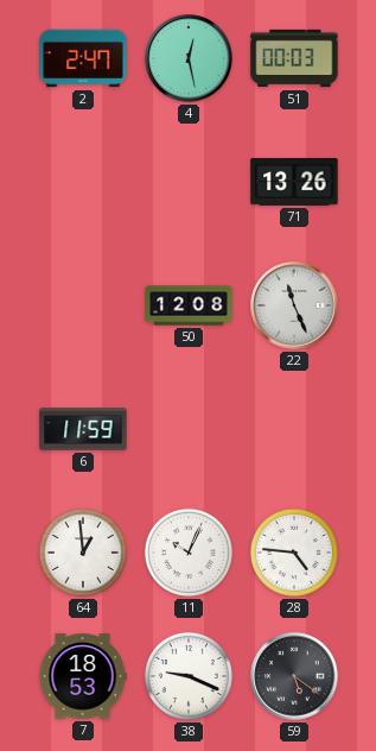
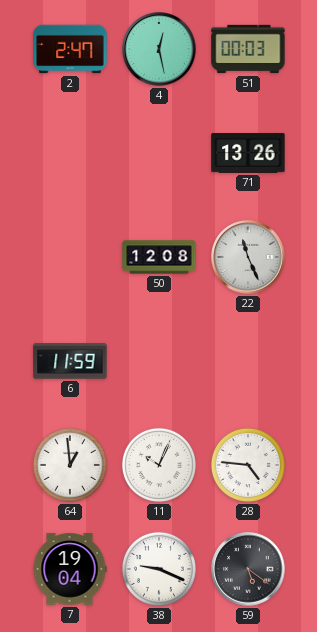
7: 18:53 -> 19:04 (70, 569)
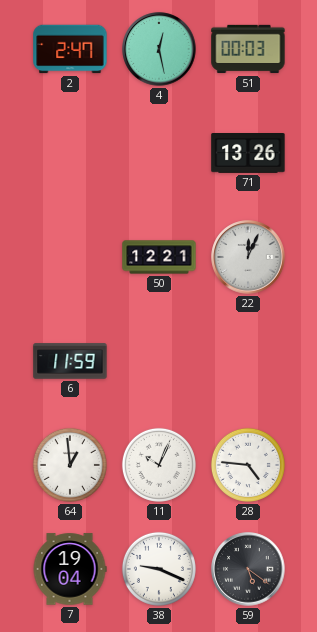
50: 12:08 -> 12:21 (159, 257)
22: 11:26 -> 12:04 (248, 257)
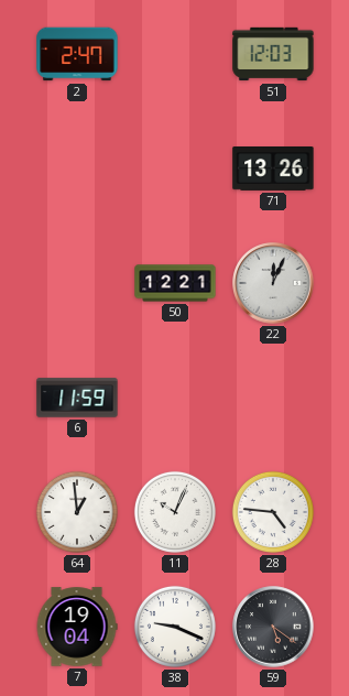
4: 12:28 -> none (159, 49)
51: 00:03 -> 12:03 (273, 54)
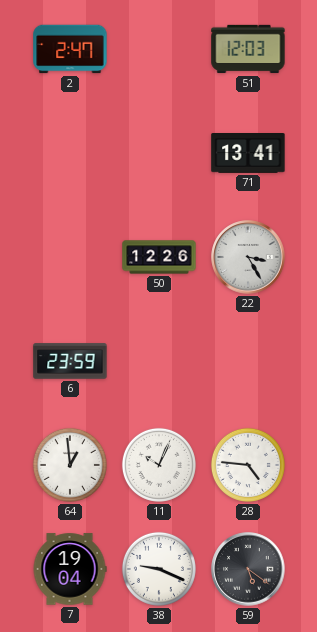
71: 13:26 -> 13:41 (248, 154)
50: 12:21 -> 12:26 (159, 257)
22: 12:04 -> 3:25 (248, 257)
6: 11:59 -> 23:59 (70, 361)
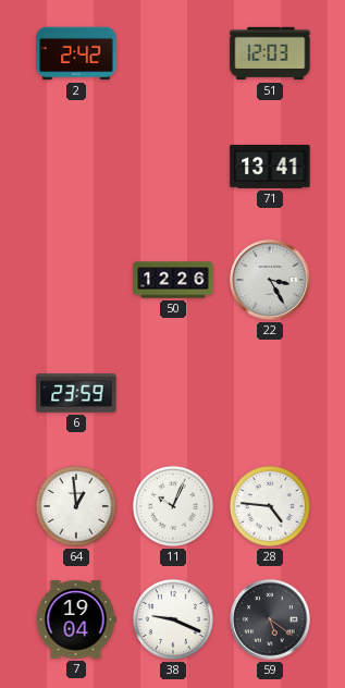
2: 2:47 -> 2:42 (76, 53)
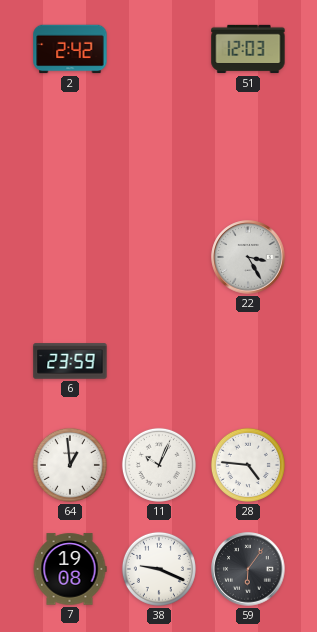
71: 13:41 -> none (270, 168)
50: 12:26 -> none (173, 280)
7: 19:04 -> 19:08 (70, 569)
59: 5:21 -> 6:06 (248, 569)
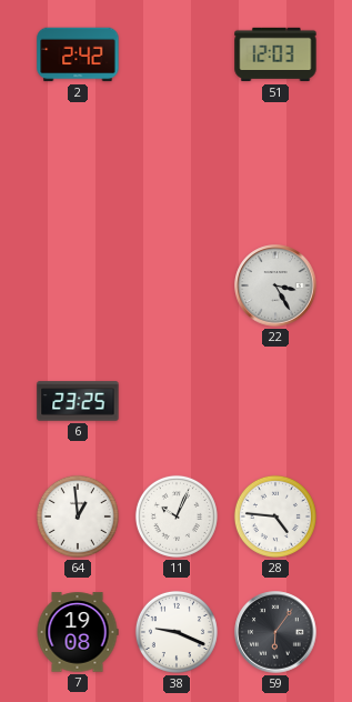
6: 23:59 -> 23:25 (78, 401)
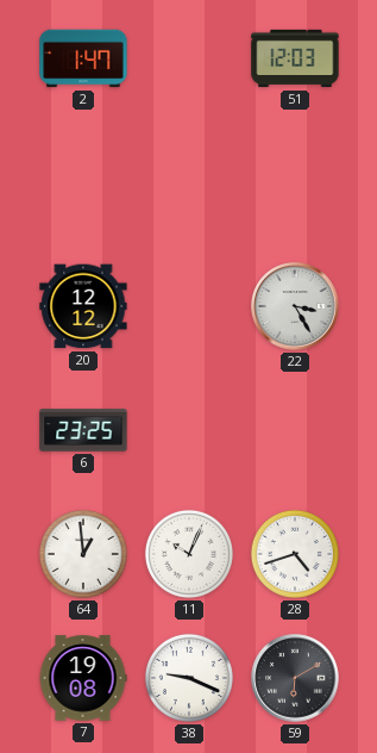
2: 2:42 -> 1:47 (83, 58)
20: none -> 12:12 (83, 306)
28: 4:46 -> 4:42 (295, 554)
59: 6:06 -> 6:10 (295, 678)
